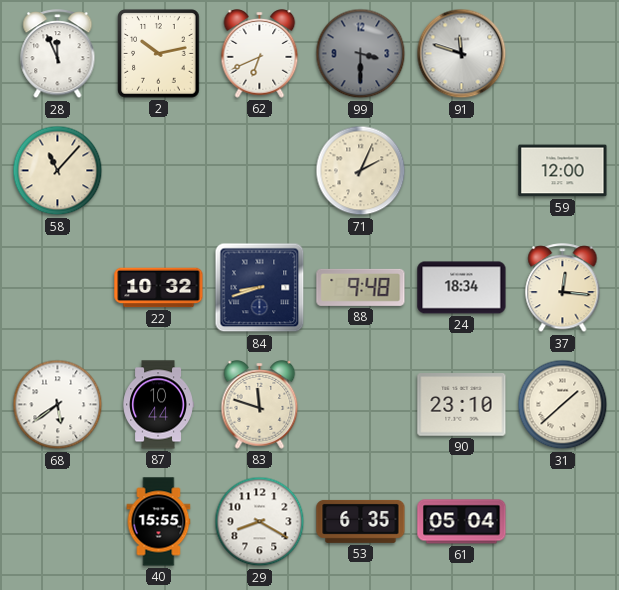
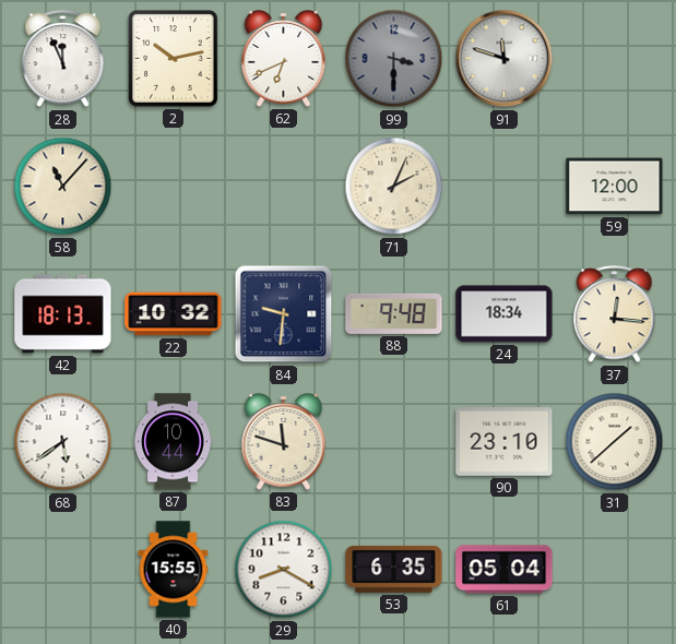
42: none -> 18:13 (63, 314)
84: 8:42 -> 9:31 (284, 314)
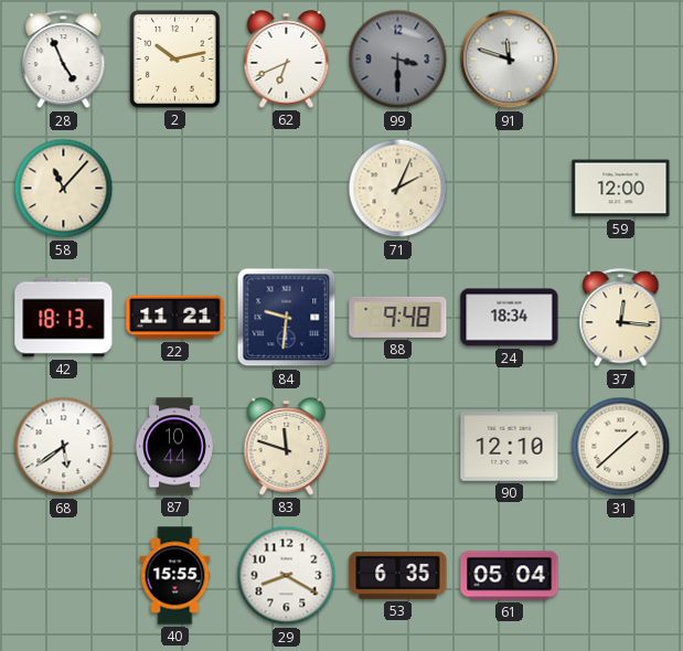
28: 11:56 -> 4:56 (64, 60)
22: 10:32 -> 11:21 (175, 318)
90: 23:10 -> 12:10 (510, 447)
